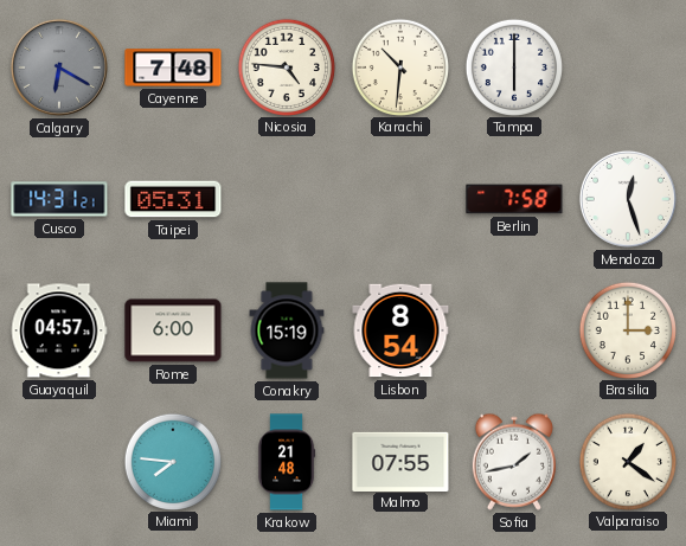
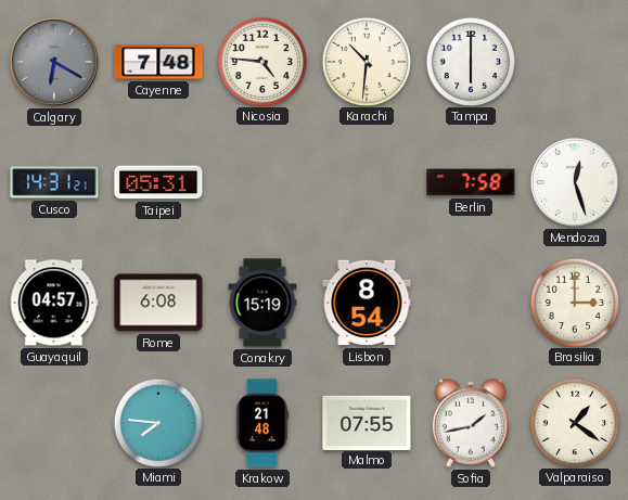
Rome: 6:00 -> 6:08 (158, 303)
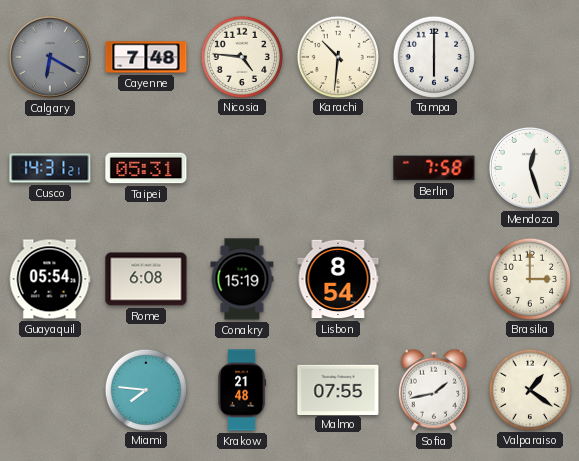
Guayaquil: 04:57 -> 05:54 (50, 279)
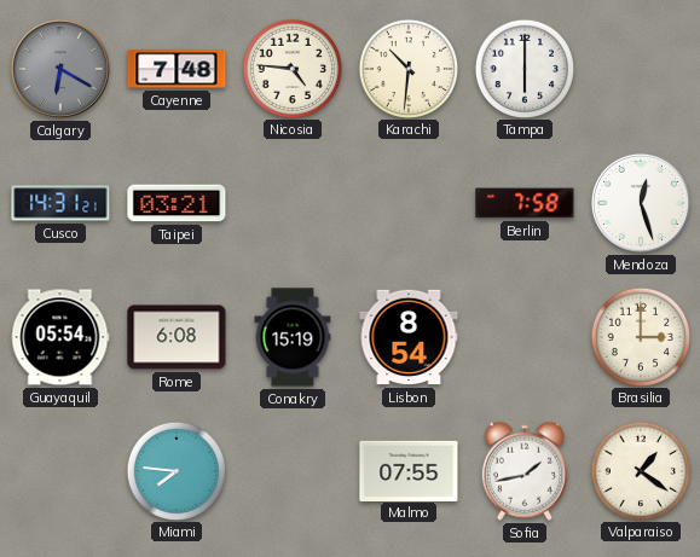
Taipei: 05:31 -> 03:21 (177, 203)
Krakow: 21:48 -> none (242, 390)
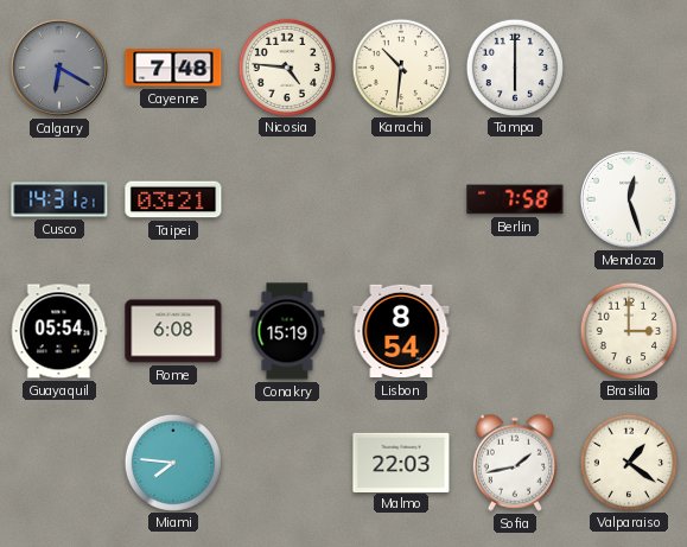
Malmo: 07:55 -> 22:03 (401, 462)
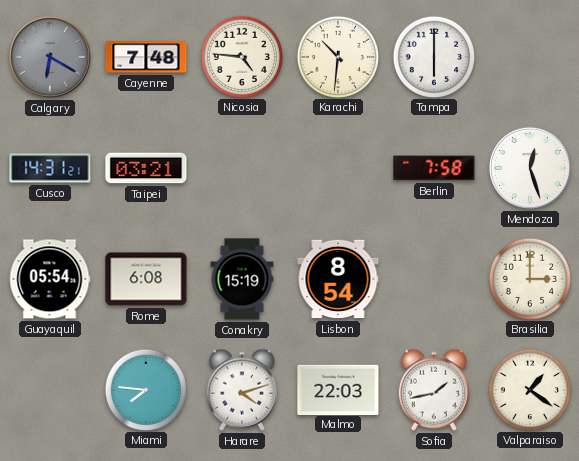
Harare: none -> 4:12 (242, 390)
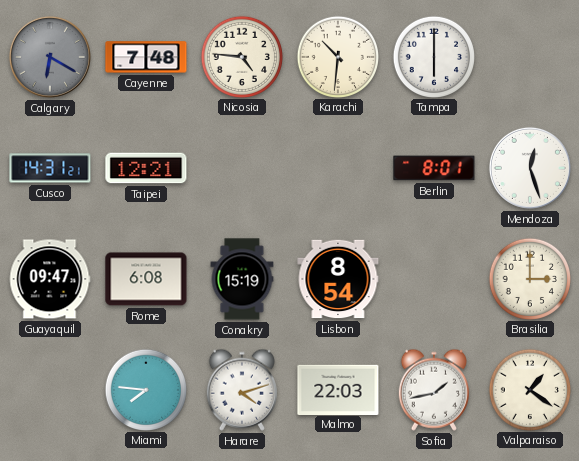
Taipei: 03:21 -> 12:21 (146, 168)
Berlin: 7:58 -> 8:01 (434, 168)
Guayaquil: 05:54 -> 09:47 (50, 279)
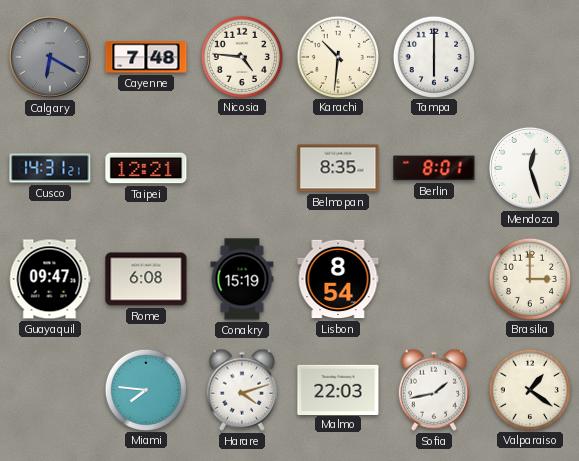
Belmopan: none -> 8:35 (338, 168)
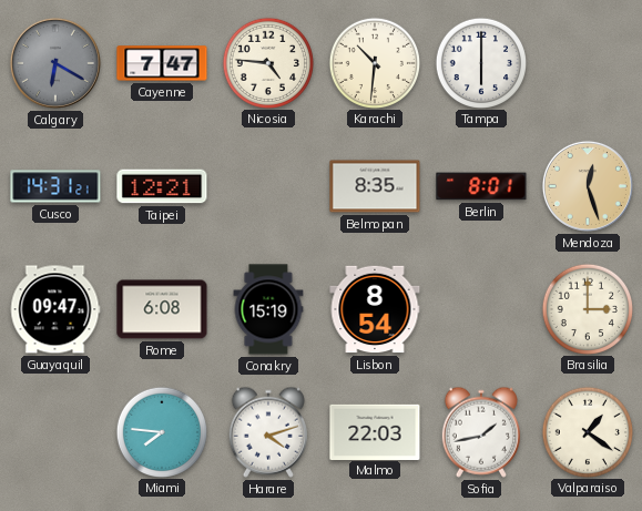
Cayenne: 7:48 -> 7:47 (162, 63)
Mendoza dial: white -> champagne (588, 186)
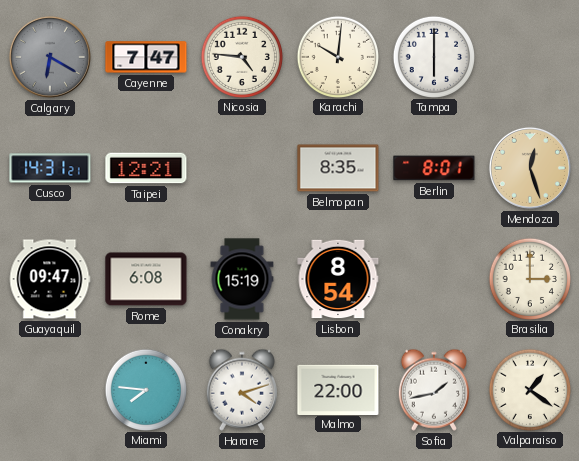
Karachi: 10:31 -> 10:01 (337, 56)
Malmo: 22:03 -> 22:00 (338, 389)
